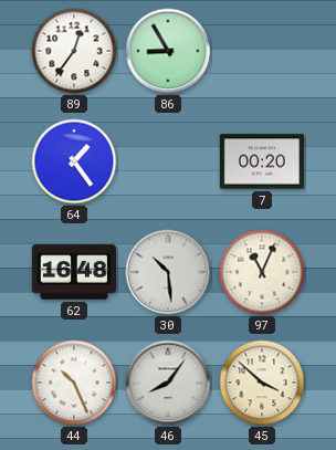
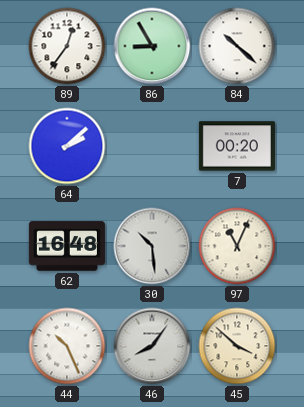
84: none -> 10:22 (237, 46)
64: 1:24 -> 2:08 (67, 146)
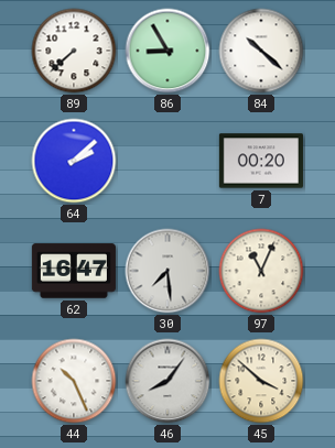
89: 12:36 -> 7:38 (74, 51)
62: 16:48 -> 16:47 (74, 271)
30: 10:29 -> 7:29 (167, 271)
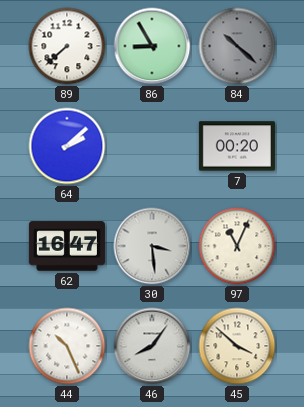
84 dial: white -> grey (237, 46)
30: 7:29 -> 3:29 (152, 246)
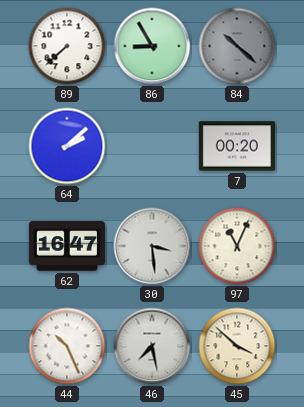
46: 8:06 -> 7:28 (152, 346)
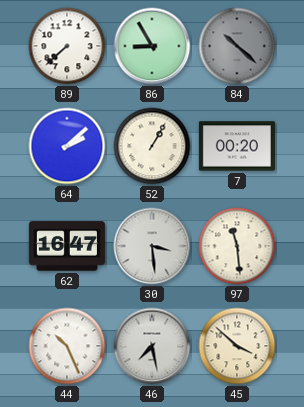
52: none -> 1:05 (152, 146)
97: 11:04 -> 11:29 (237, 246)
